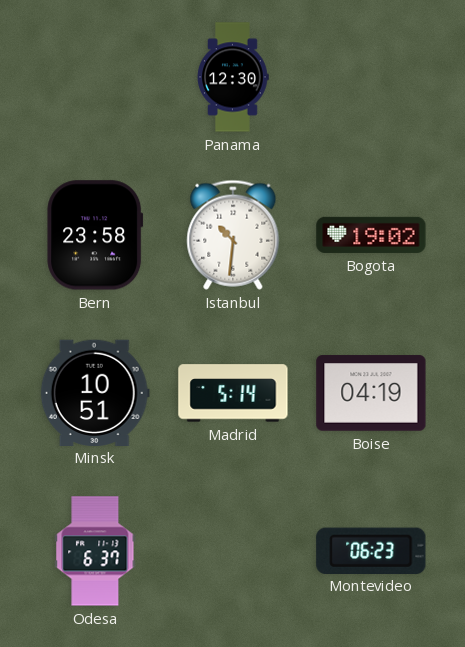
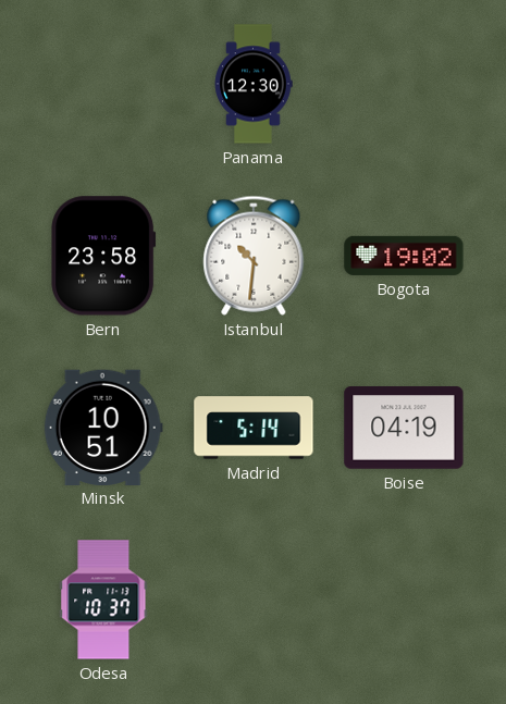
Odesa: 6:37 -> 10:37 (103, 600)
Montevideo: 06:23 -> none (371, 550)
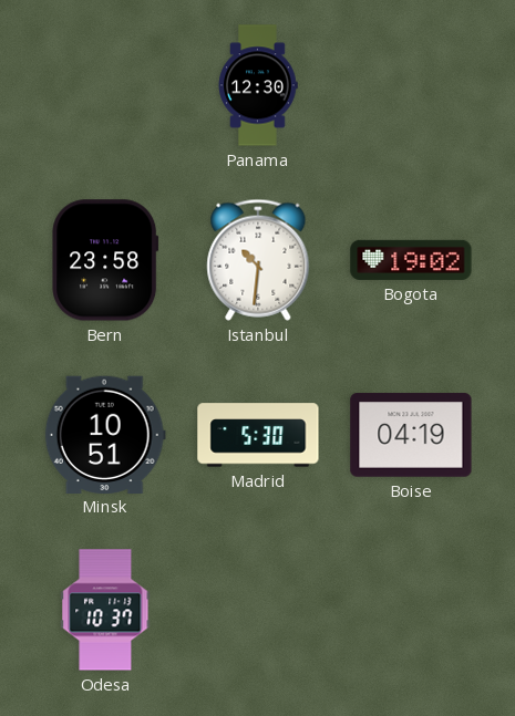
Madrid: 5:14 -> 5:30 (258, 435)
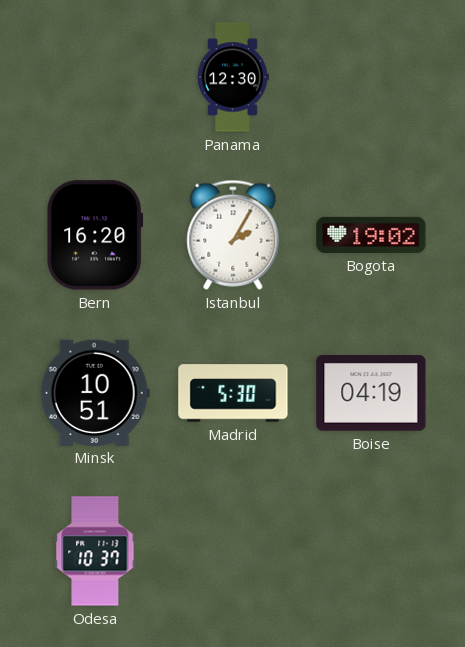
Bern: 23:58 -> 16:20 (95, 235)
Istanbul: 10:31 -> 2:05 (233, 235)
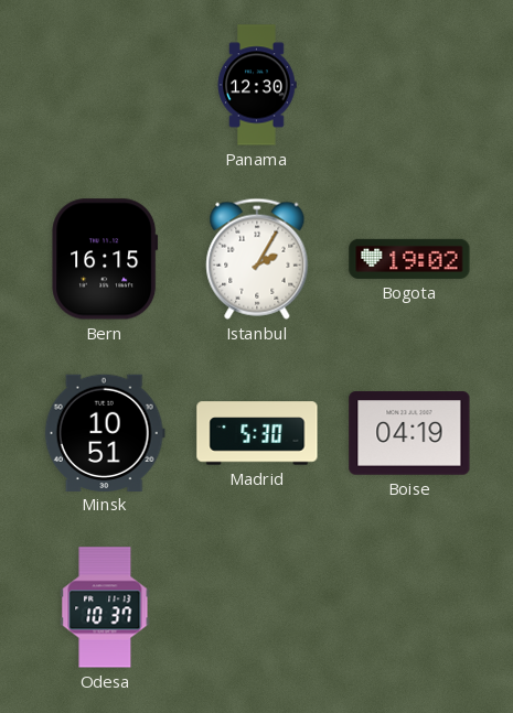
Bern: 16:20 -> 16:15 (105, 259)
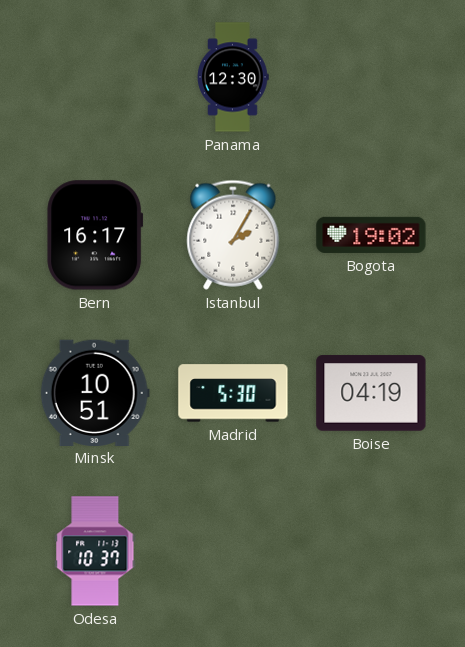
Bern: 16:15 -> 16:17 (95, 235)
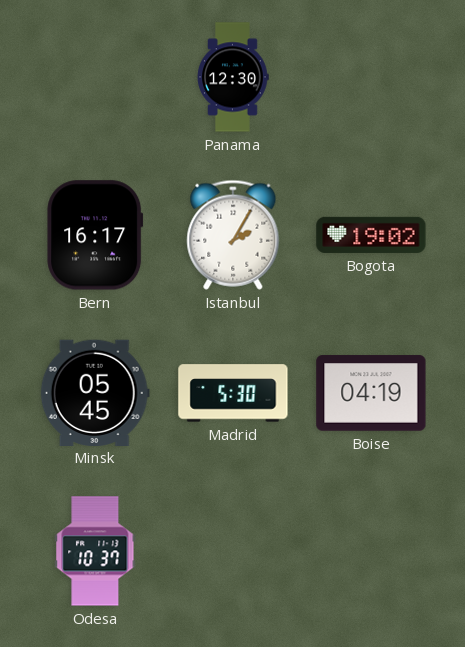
Minsk: 10:51 -> 05:45 (95, 392)
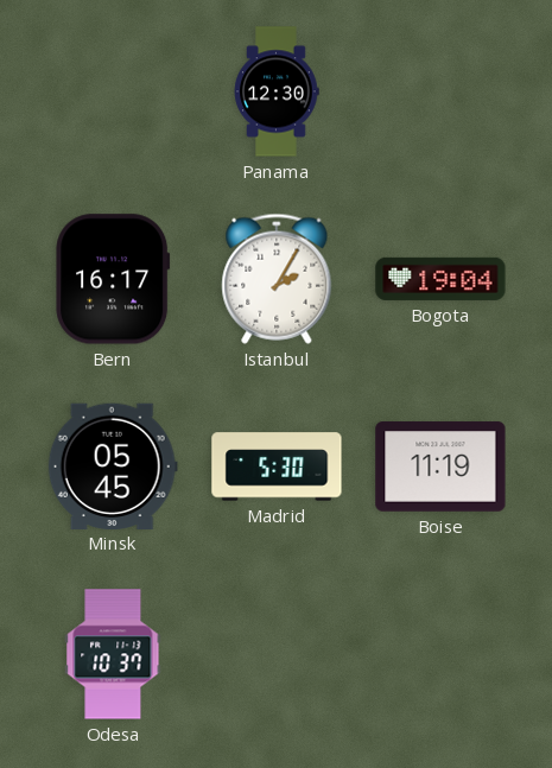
Bogota: 19:02 -> 19:04 (440, 279)
Boise: 04:19 -> 11:19 (440, 466)
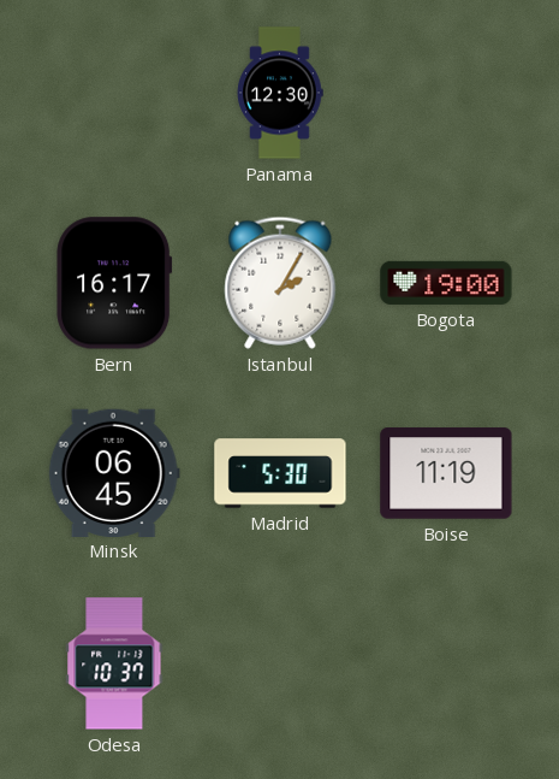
Bogota: 19:04 -> 19:00 (446, 283)
Minsk: 05:45 -> 06:45 (114, 472)
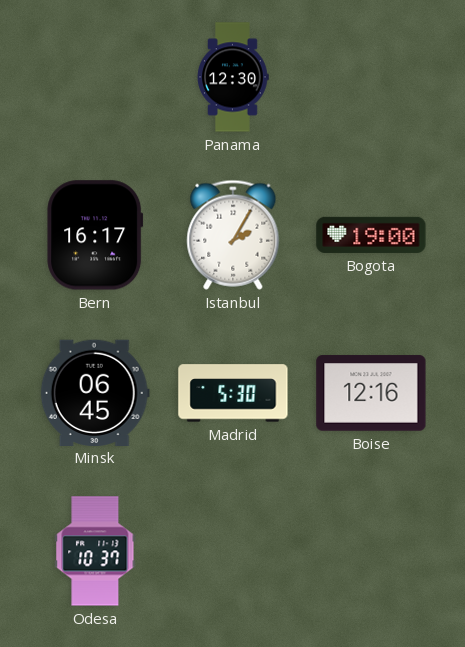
Boise: 11:19 -> 12:16 (371, 393)
